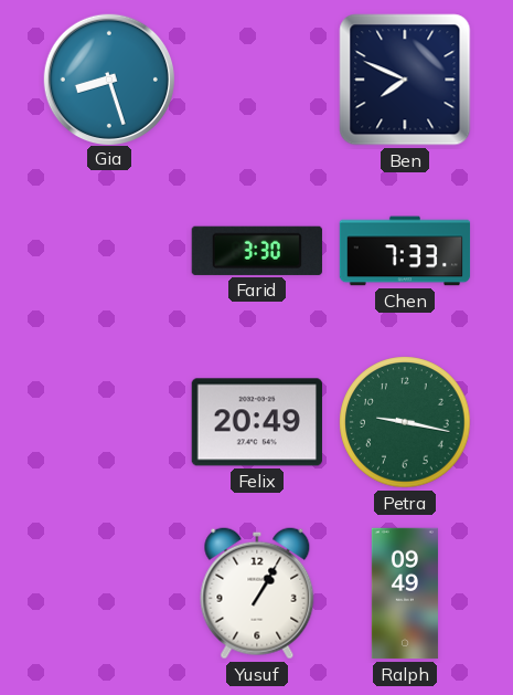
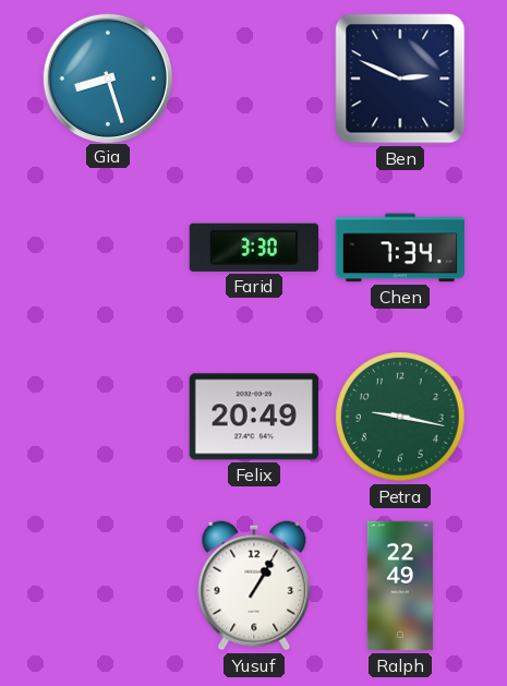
Ben: 7:49 -> 2:49 (400, 79)
Chen: 7:33 -> 7:34 (400, 248)
Ralph: 09:49 -> 22:49 (400, 586)
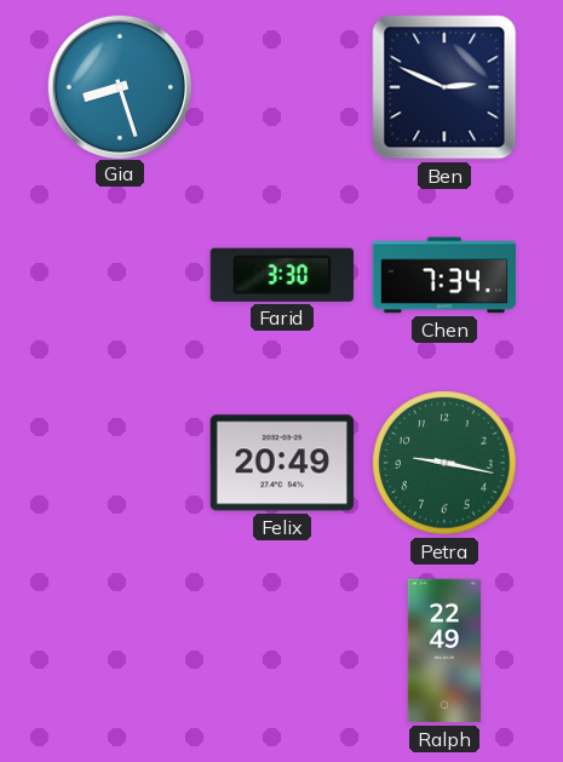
Yusuf: 1:05 -> none (254, 586)
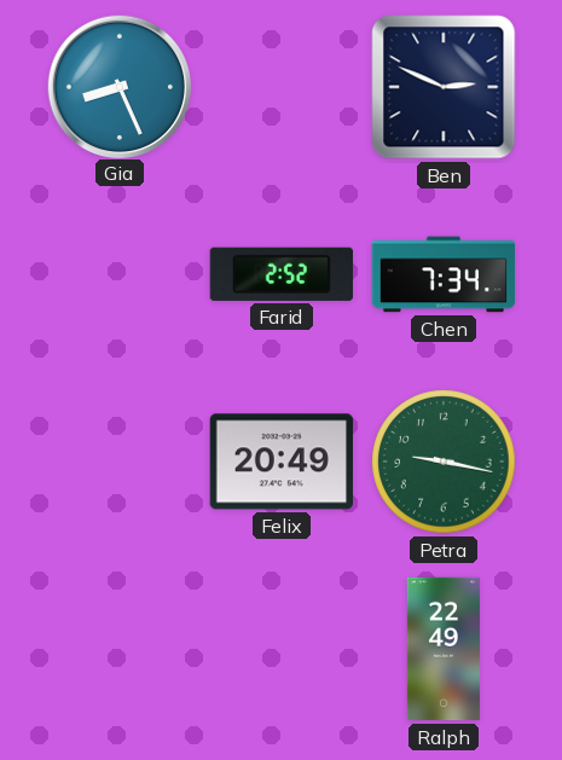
Gia: 8:27 -> 8:26 (118, 86)
Farid: 3:30 -> 2:52 (282, 274)
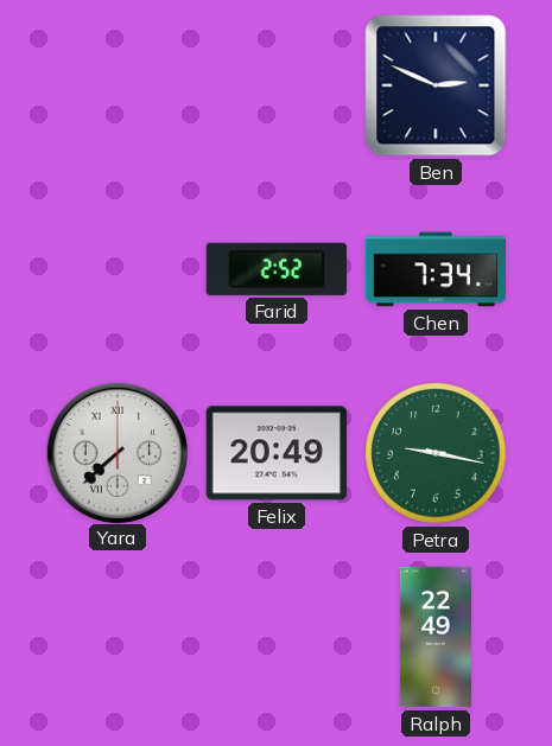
Gia: 8:26 -> none (118, 86)
Yara: none -> 7:38 (116, 452)
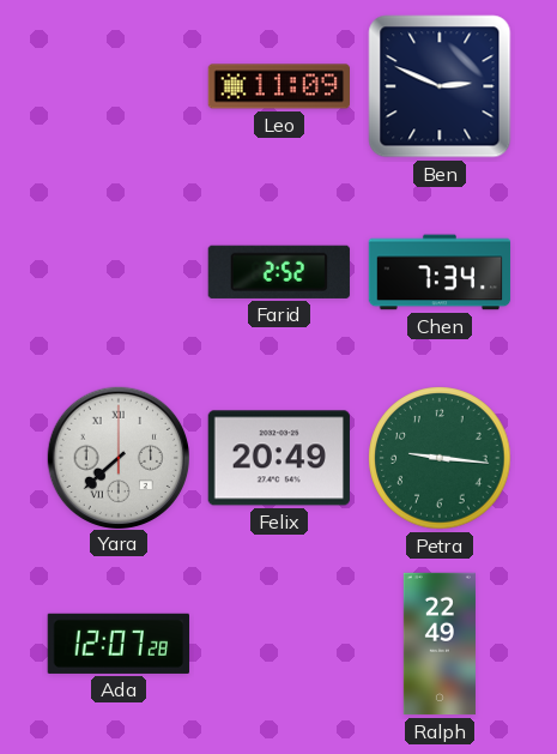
Leo: none -> 11:09 (278, 86)
Petra: 9:17 -> 9:16 (440, 458)
Ada: none -> 12:07 (117, 644)
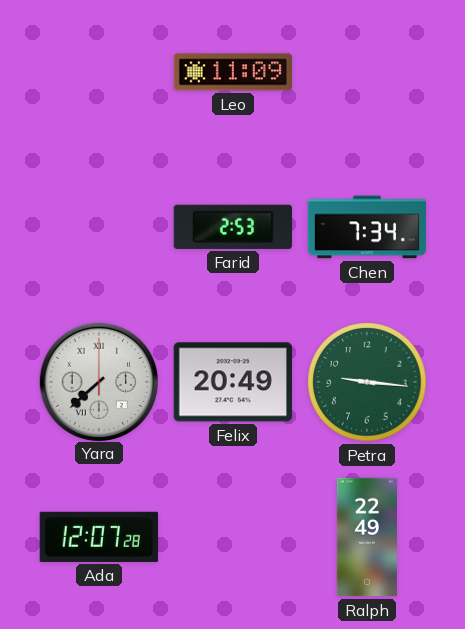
Ben: 2:49 -> none (440, 86)
Farid: 2:52 -> 2:53 (233, 227)
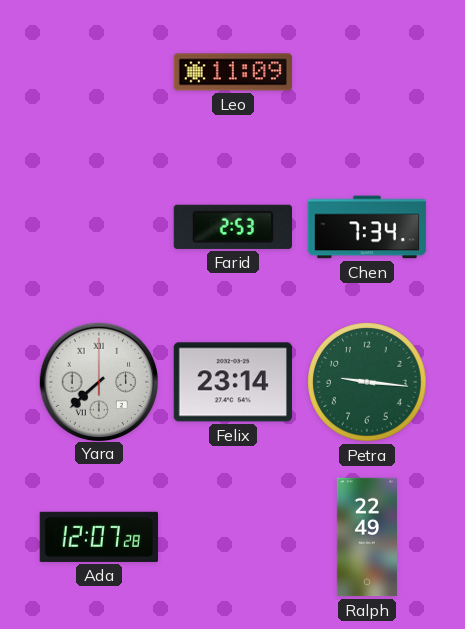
Felix: 20:49 -> 23:14 (233, 382)
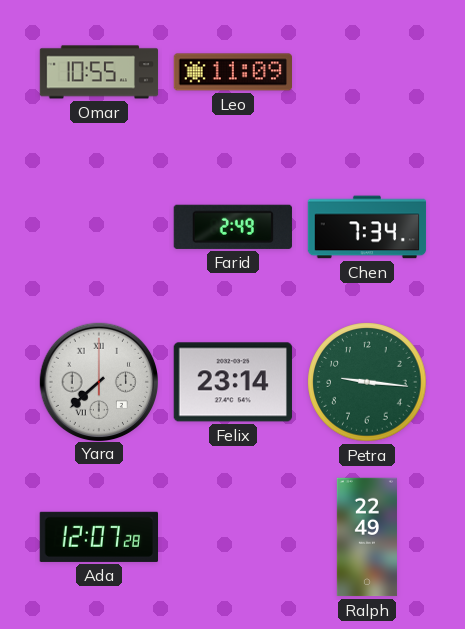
Omar: none -> 10:55 (99, 72)
Farid: 2:53 -> 2:49 (233, 227)
